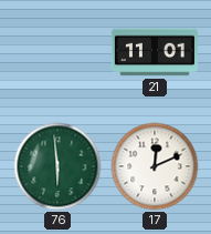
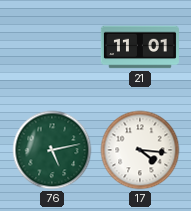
76: 5:59 -> 5:13 (52, 150)
17: 12:11 -> 4:16 (140, 150)
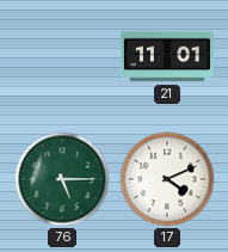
76: 5:13 -> 5:15 (62, 179)
17: 4:16 -> 4:11 (167, 179)
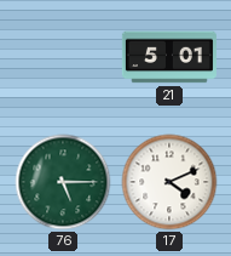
21: 11:01 -> 5:01 (169, 57)
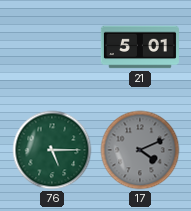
17 dial: white -> grey (140, 150)
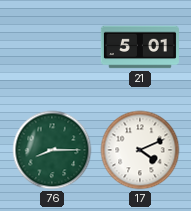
76: 5:15 -> 8:15 (52, 150)
17 dial: grey -> white (140, 150)
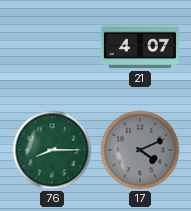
21: 5:01 -> 4:07 (140, 47)
17 dial: white -> grey (140, 150)
